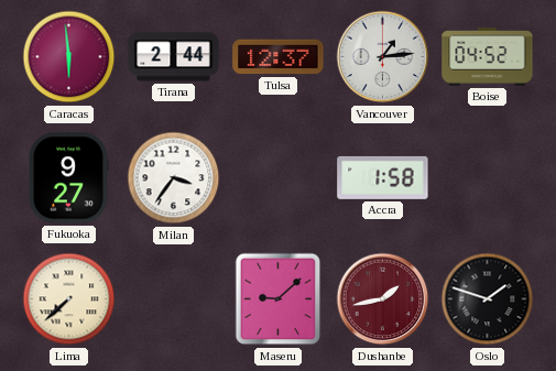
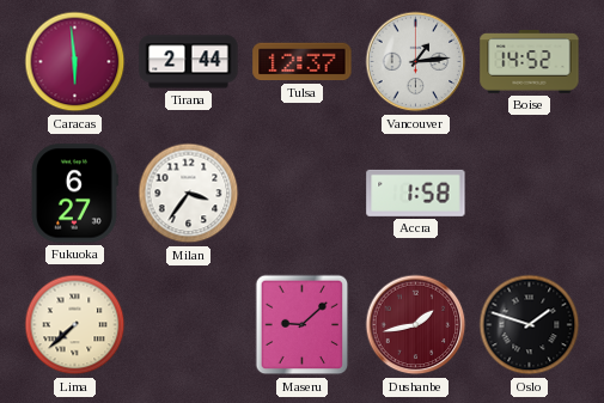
Boise: 04:52 -> 14:52 (530, 62)
Fukuoka: 9:27 -> 6:27 (74, 194)
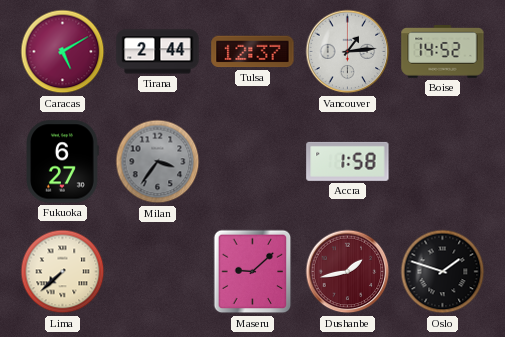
Caracas: 5:59 -> 5:10 (63, 52)
Milan dial: white -> grey (158, 162)
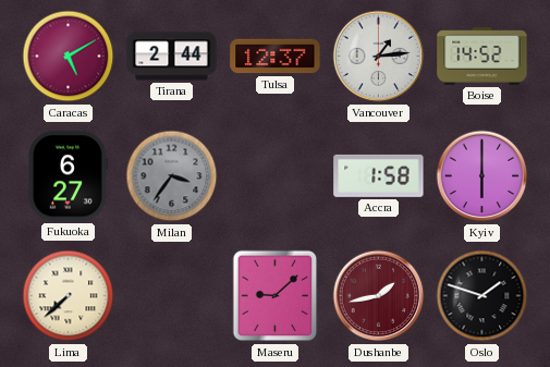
Kyiv: none -> 6:00 (482, 176)
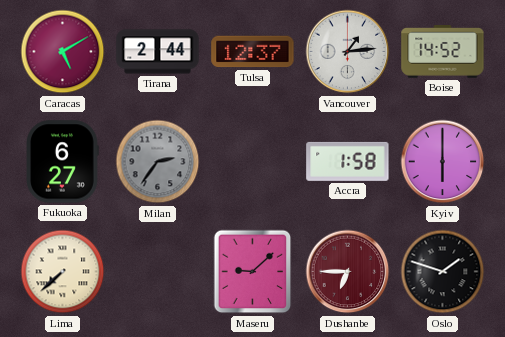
Milan: 3:36 -> 2:36 (158, 162)
Dushanbe: 1:43 -> 6:45 (348, 272)
